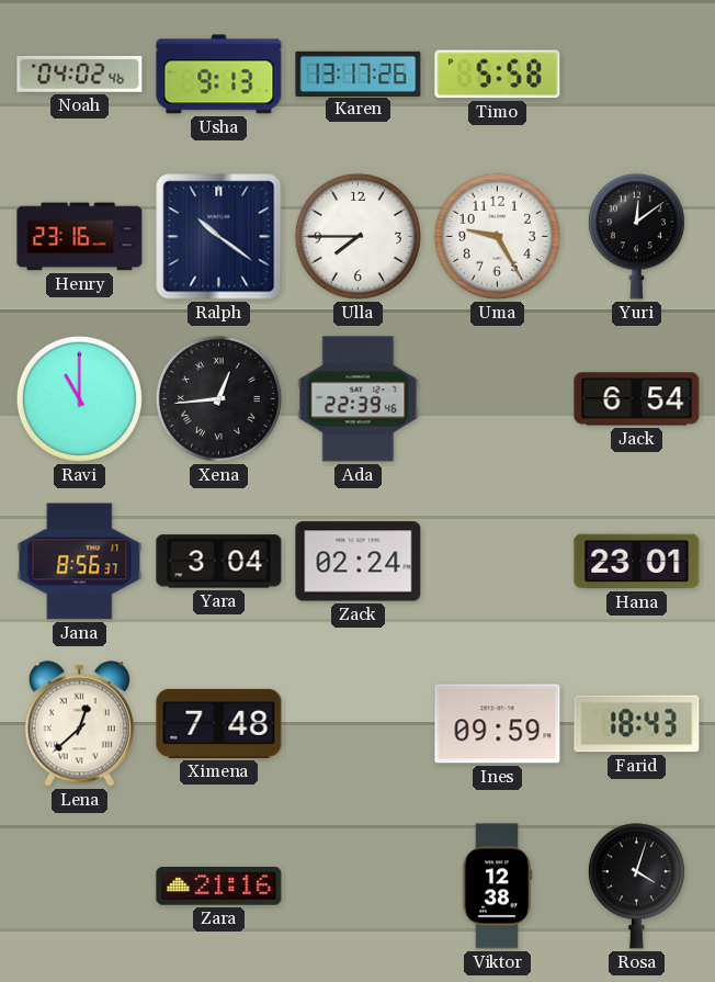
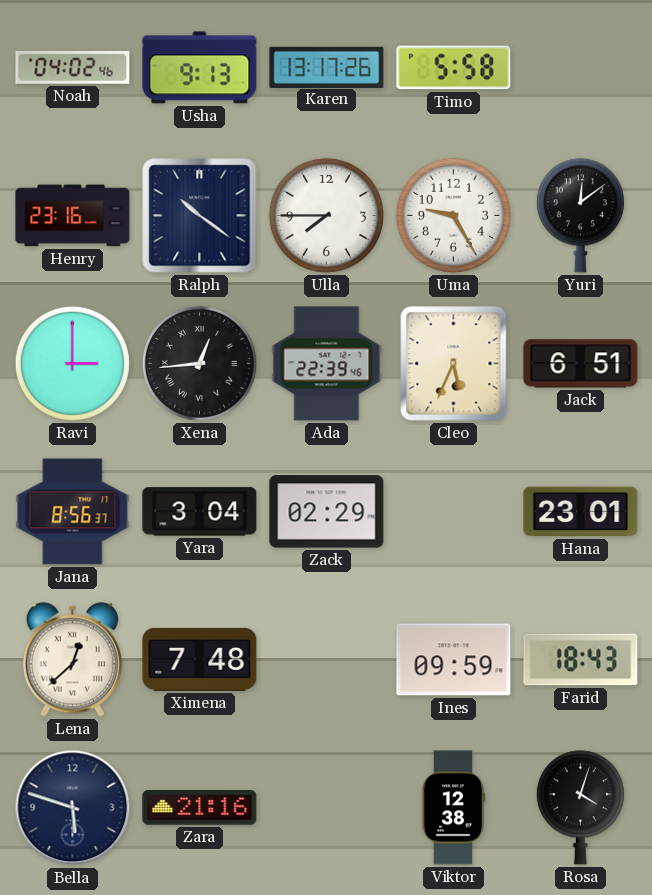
Ravi: 11:00 -> 3:00 (72, 363)
Cleo: none -> 5:34 (454, 364)
Jack: 6:54 -> 6:51 (581, 364)
Zack: 02:24 -> 02:29 (327, 512)
Bella: none -> 5:48 (73, 808)
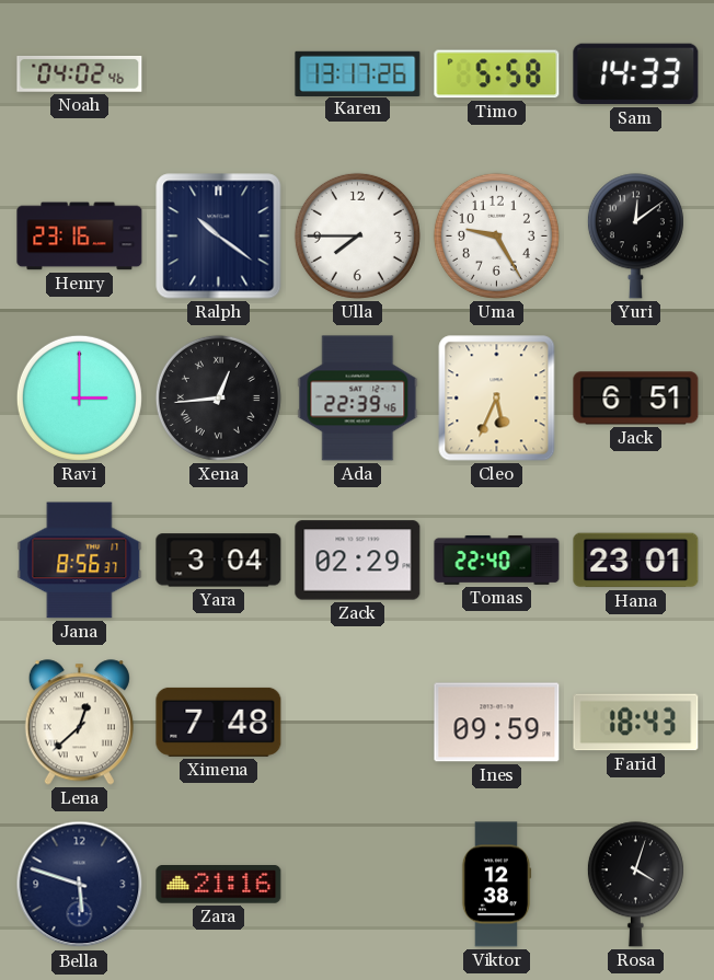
Usha: 9:13 -> none (200, 68)
Sam: none -> 14:33 (636, 74)
Tomas: none -> 22:40 (497, 560)
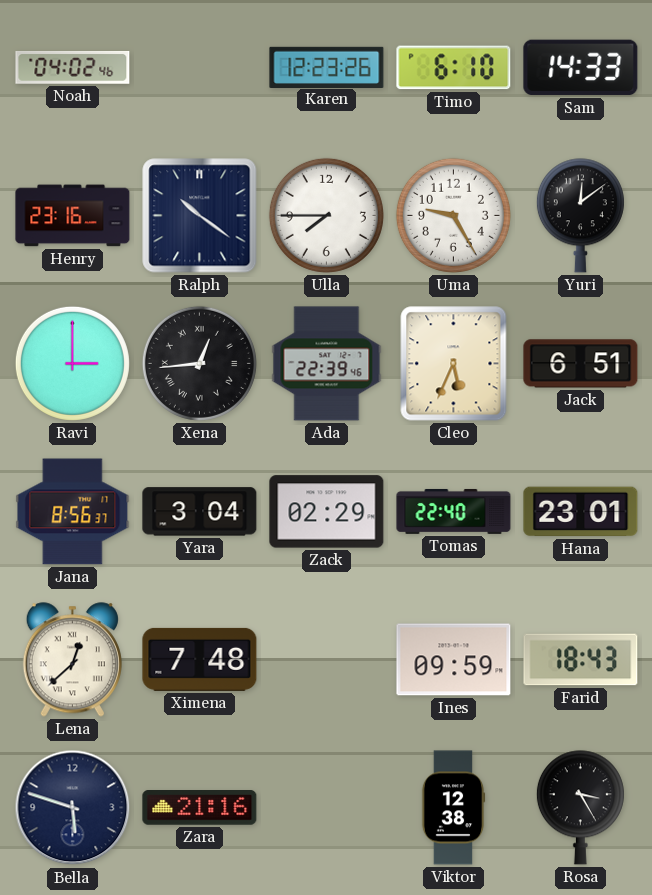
Karen: 13:17 -> 12:23 (327, 67)
Timo: 5:58 -> 6:10 (454, 68)
Rosa: 4:03 -> 3:25 (580, 808)
